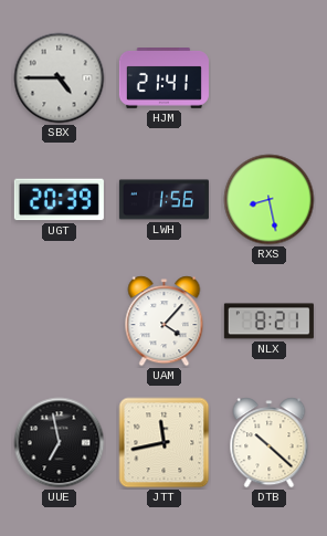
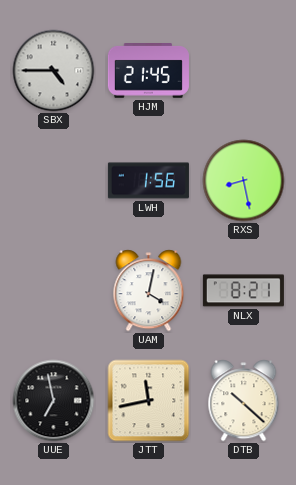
HJM: 21:41 -> 21:45 (148, 71)
UGT: 20:39 -> none (59, 200)
UAM: 4:07 -> 4:02 (149, 291)
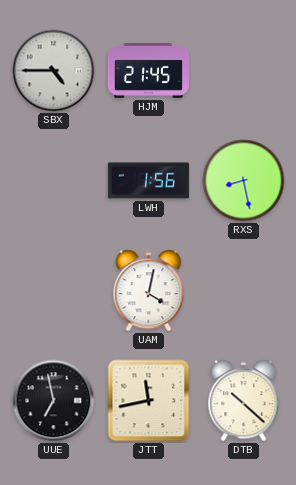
NLX: 8:21 -> none (243, 291)
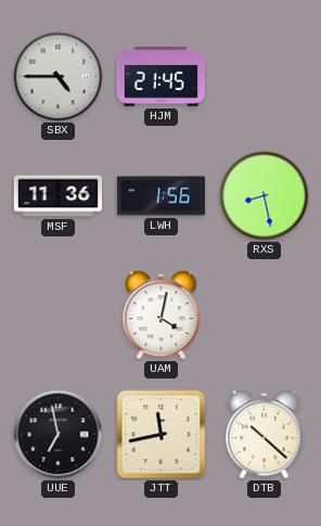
MSF: none -> 11:36 (57, 196)
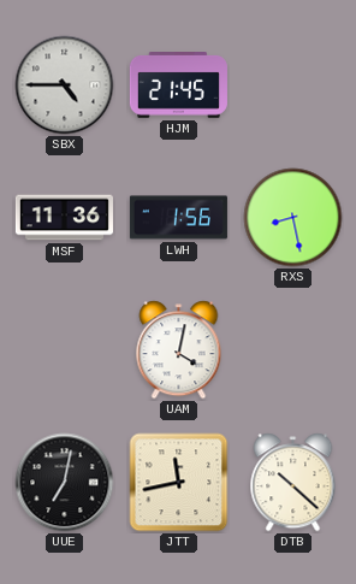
UUE: 6:58 -> 7:02 (65, 483)
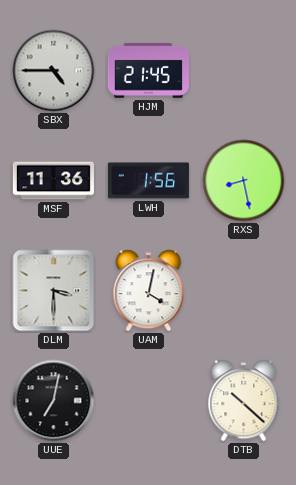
DLM: none -> 3:30 (54, 291)
JTT: 11:43 -> none (179, 483)
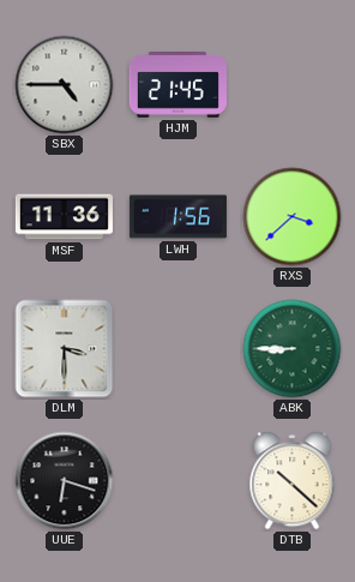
RXS: 8:28 -> 3:38 (293, 217)
UAM: 4:02 -> none (149, 291)
ABK: none -> 8:45 (293, 349)
UUE: 7:02 -> 6:18 (65, 481)
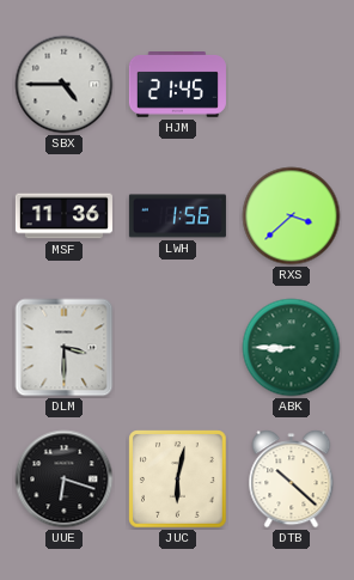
JUC: none -> 6:02 (178, 480)
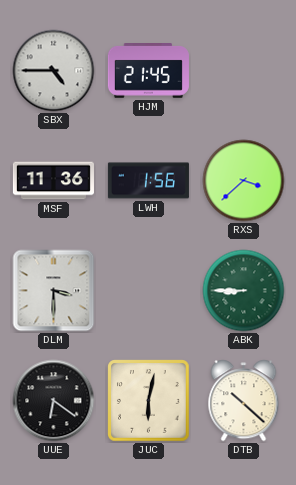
UUE: 6:18 -> 6:21 (54, 401)
